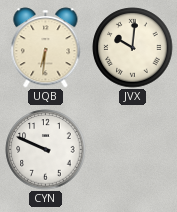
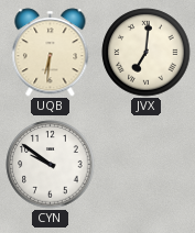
JVX: 10:01 -> 7:01 (147, 53)
CYN: 9:49 -> 9:51 (51, 165)
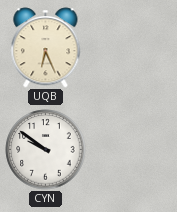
UQB: 6:31 -> 6:26 (46, 48)
JVX: 7:01 -> none (147, 53)
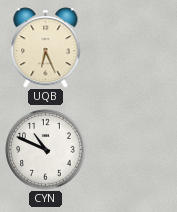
CYN: 9:51 -> 10:49 (46, 150)
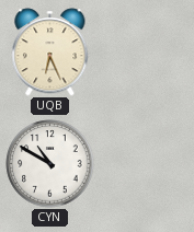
CYN: 10:49 -> 10:50 (50, 164)
